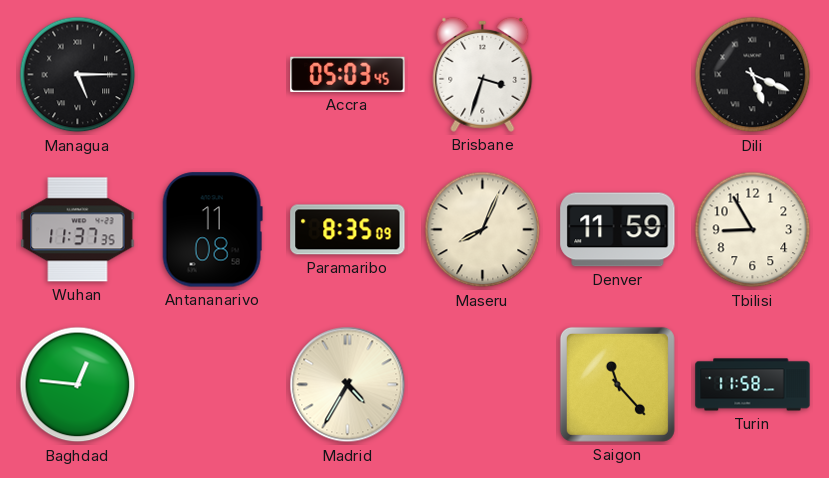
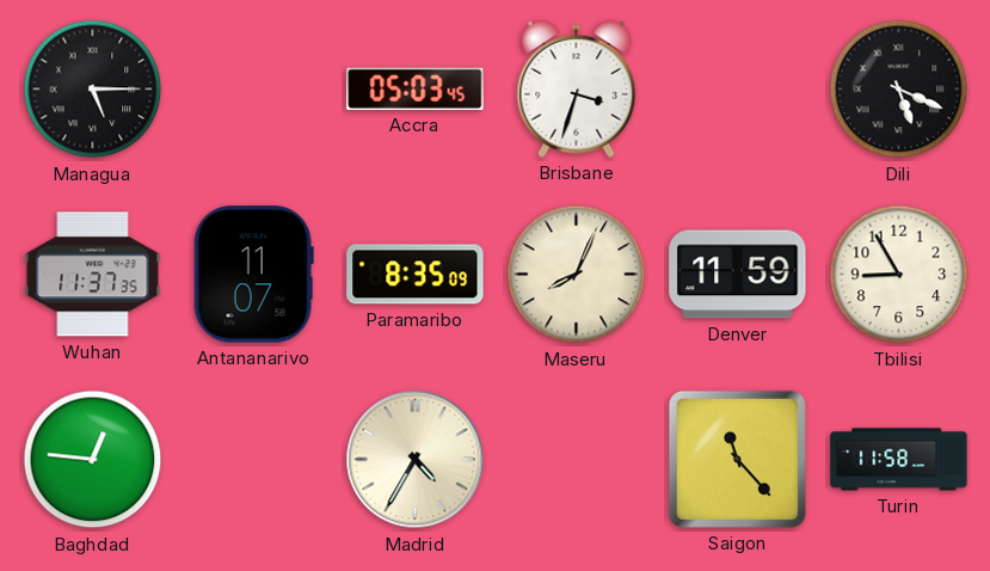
Antananarivo: 11:08 -> 11:07 (253, 275)
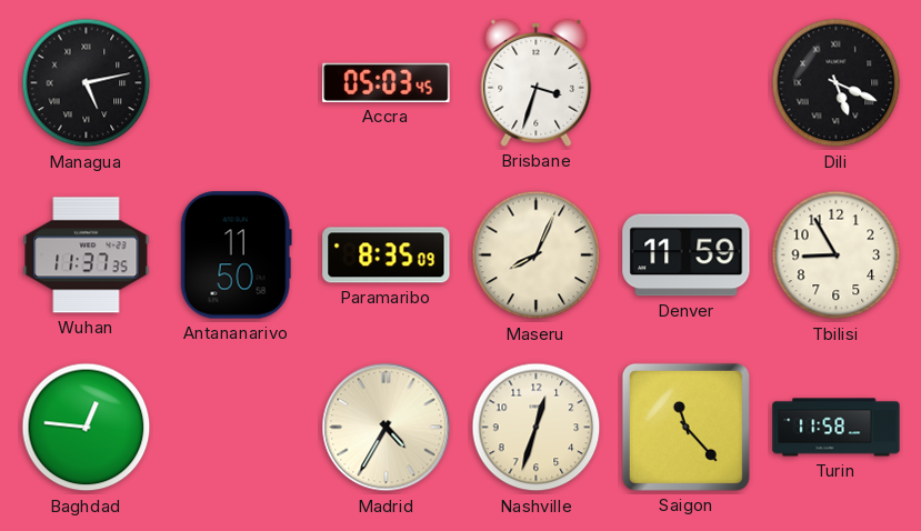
Managua: 5:15 -> 5:13 (87, 83)
Antananarivo: 11:07 -> 11:50 (236, 256)
Nashville: none -> 12:33 (537, 428)
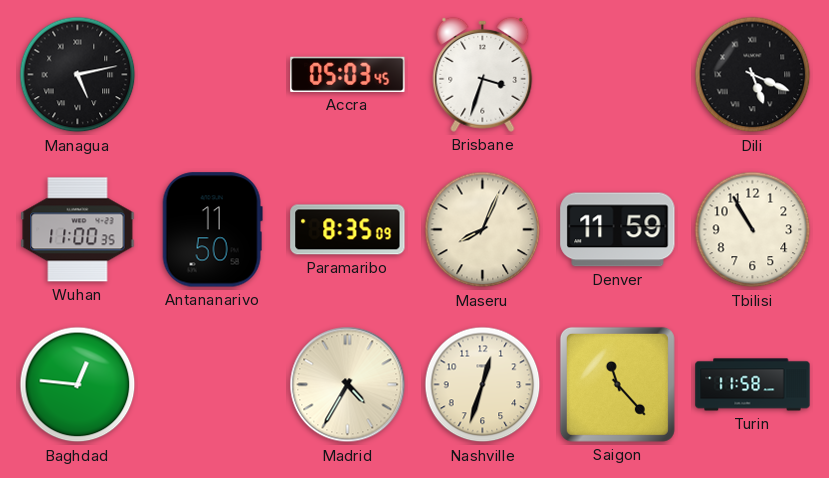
Wuhan: 11:37 -> 11:00 (78, 230)
Tbilisi: 8:55 -> 10:55 (753, 230)
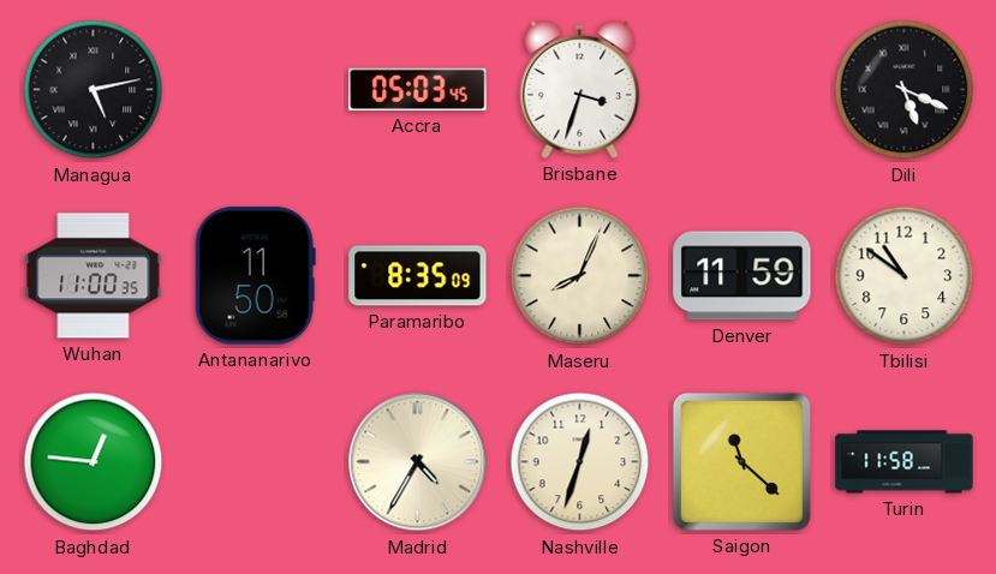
Tbilisi: 10:55 -> 10:51 (905, 276)
Saigon: 11:23 -> 11:22 (741, 461)
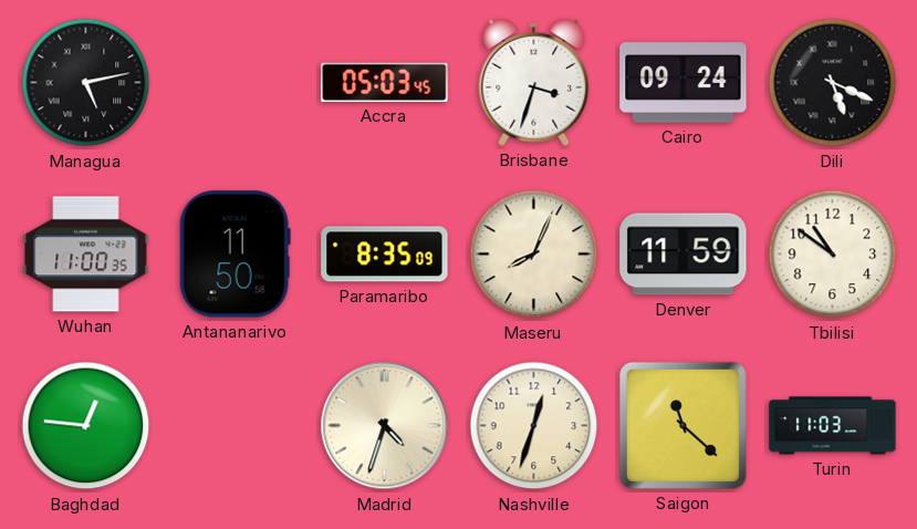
Cairo: none -> 09:24 (684, 83)
Madrid: 4:35 -> 4:33 (385, 426)
Turin: 11:58 -> 11:03 (833, 426)
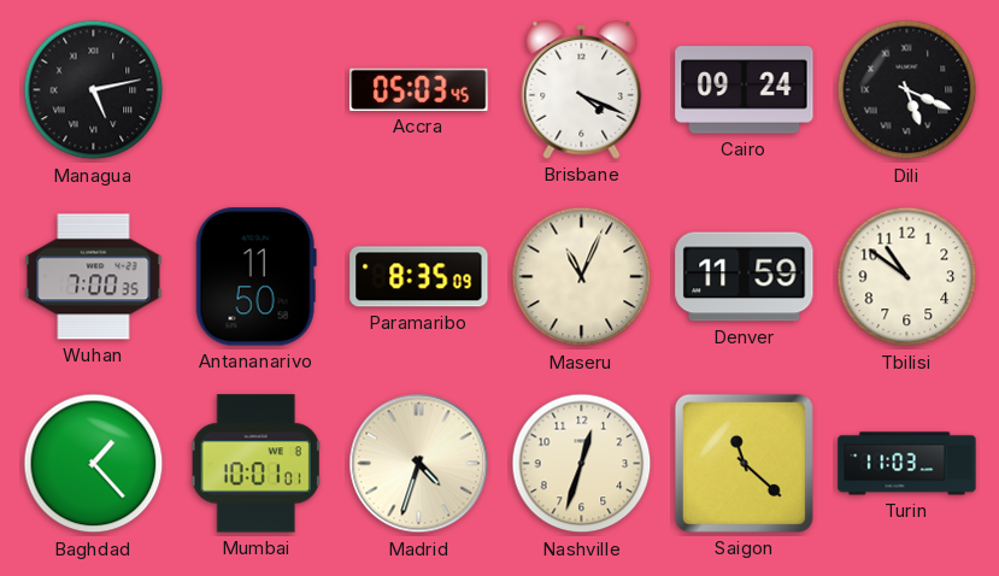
Brisbane: 3:33 -> 4:19 (582, 89)
Wuhan: 11:00 -> 7:00 (94, 277)
Maseru: 8:04 -> 11:04 (582, 277)
Baghdad: 12:46 -> 1:23 (94, 464)
Mumbai: none -> 10:01 (257, 464)
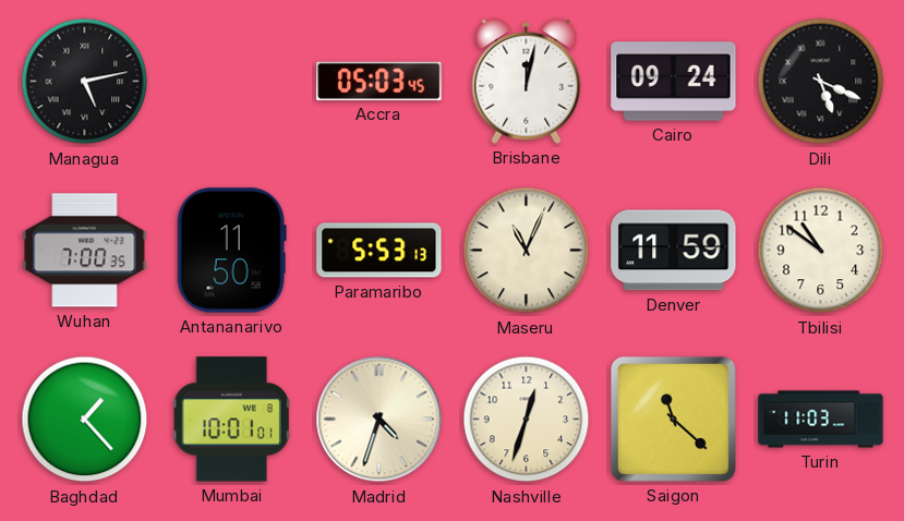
Brisbane: 4:19 -> 12:02 (527, 81)
Paramaribo: 8:35 -> 5:53 (379, 251)
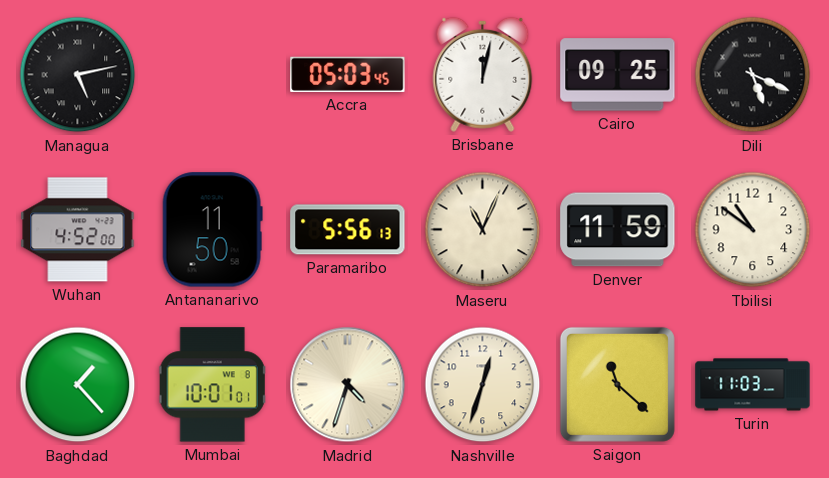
Cairo: 09:24 -> 09:25 (618, 75)
Wuhan: 7:00 -> 4:52 (78, 230)
Paramaribo: 5:53 -> 5:56 (348, 230)
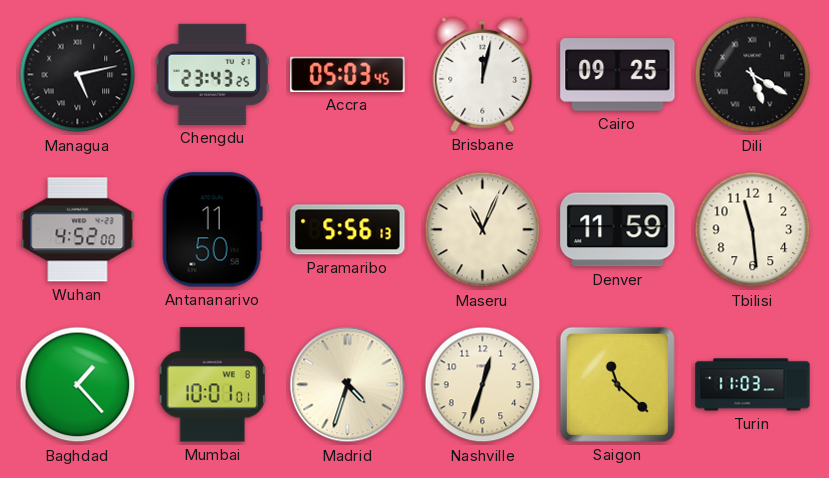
Chengdu: none -> 23:43 (212, 74)
Dili: 5:19 -> 5:20 (753, 75)
Tbilisi: 10:51 -> 11:29 (753, 230)
